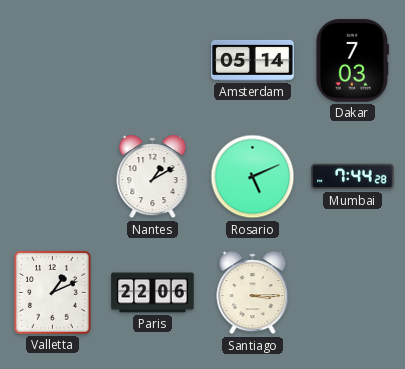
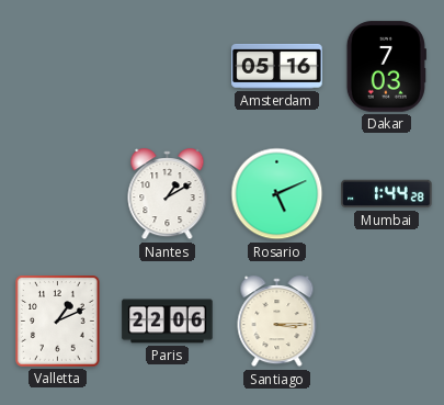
Amsterdam: 05:14 -> 05:16 (277, 66)
Mumbai: 7:44 -> 1:44 (387, 194)
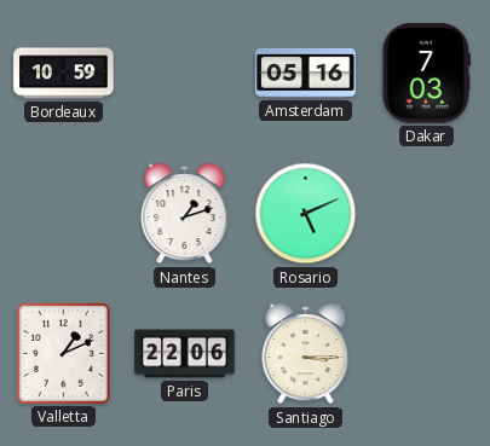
Bordeaux: none -> 10:59 (64, 74)
Nantes: 1:10 -> 1:12 (185, 214)
Mumbai: 1:44 -> none (387, 194)
